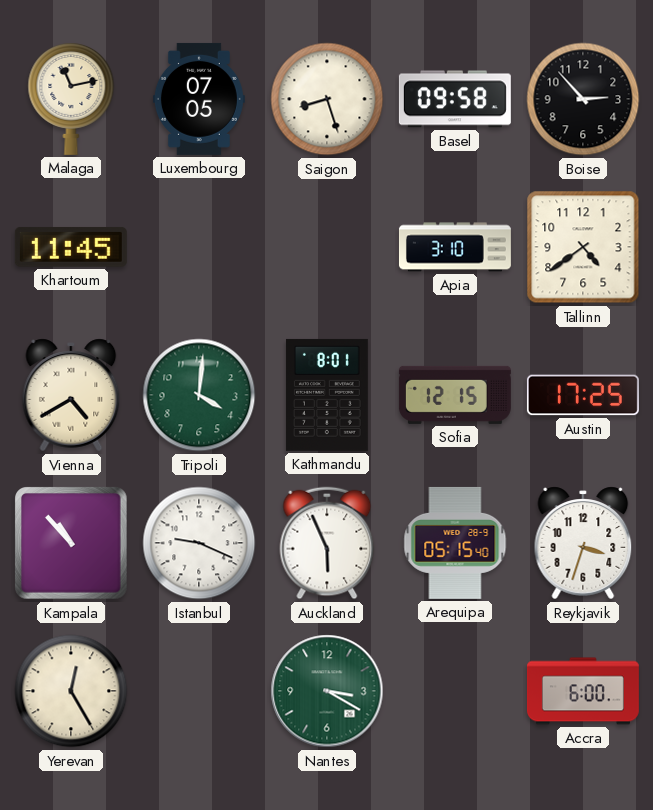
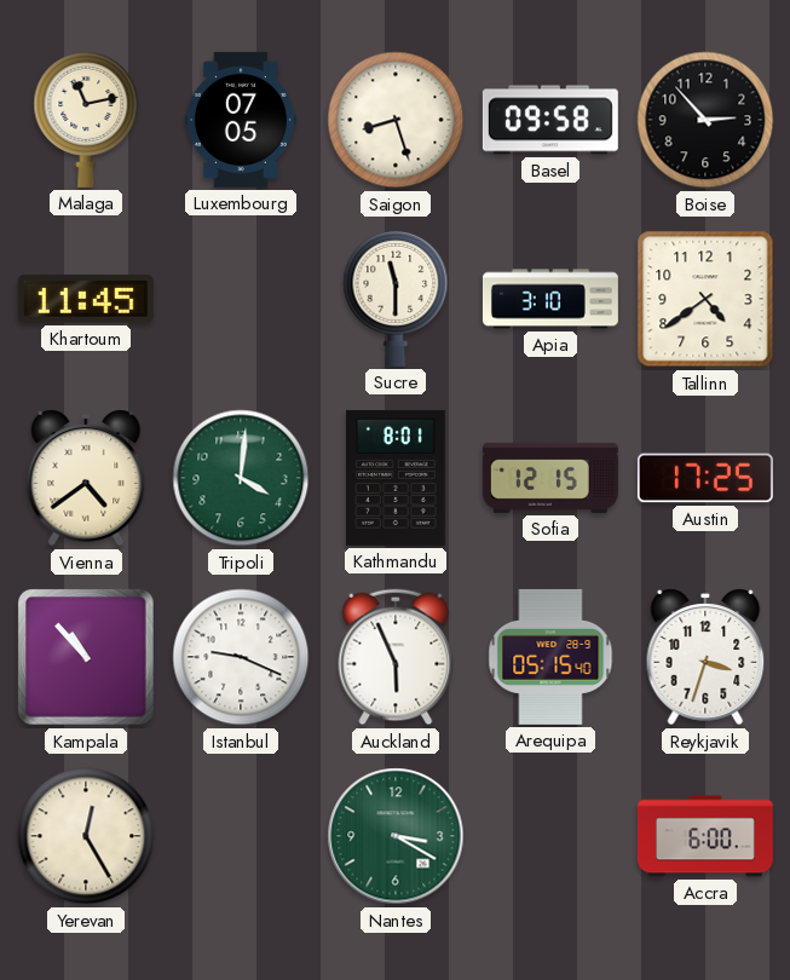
Sucre: none -> 11:30 (396, 298)
Vienna: 4:40 -> 4:39 (86, 478)
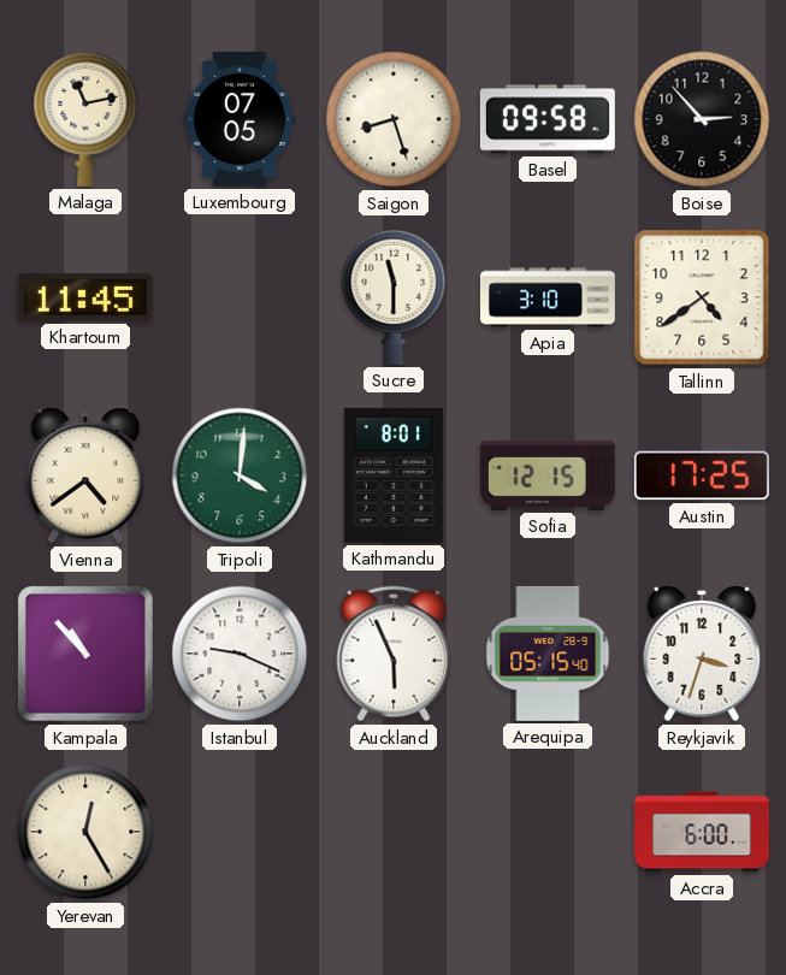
Nantes: 3:20 -> none (396, 836)
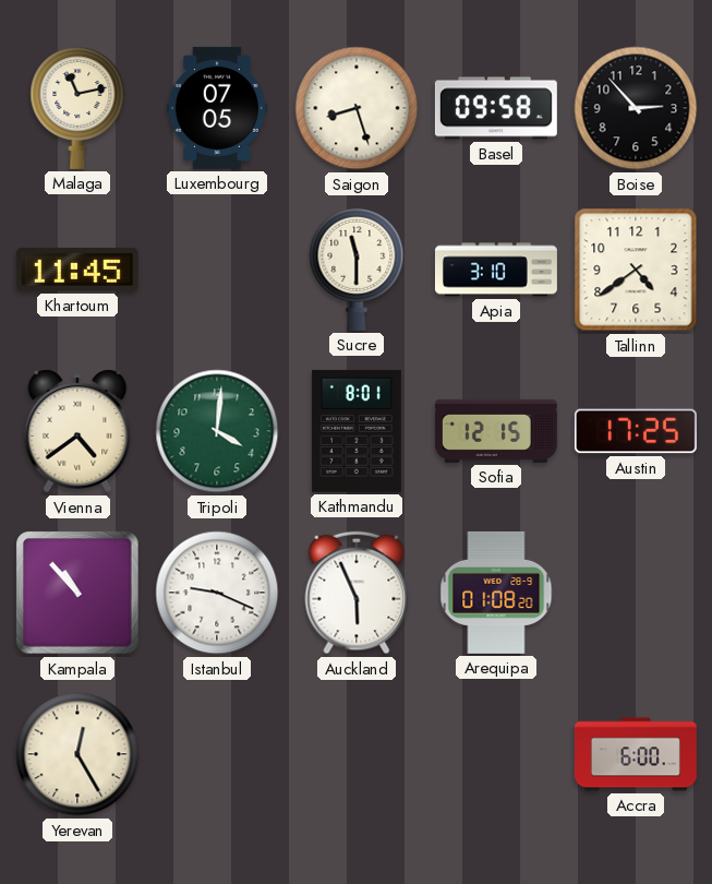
Arequipa: 05:15 -> 01:08 (496, 593)
Reykjavik: 3:33 -> none (702, 654)
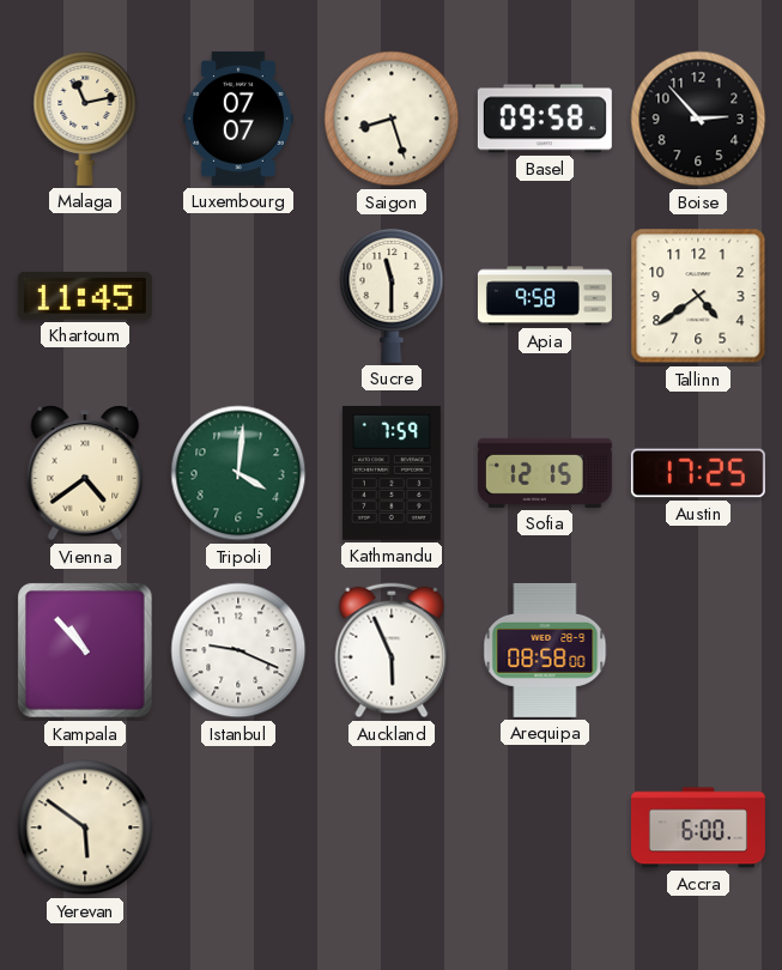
Luxembourg: 07:05 -> 07:07 (238, 119)
Apia: 3:10 -> 9:58 (545, 296)
Kathmandu: 8:01 -> 7:59 (392, 473)
Arequipa: 01:08 -> 08:58 (545, 650)
Yerevan: 12:25 -> 5:51 (85, 827)
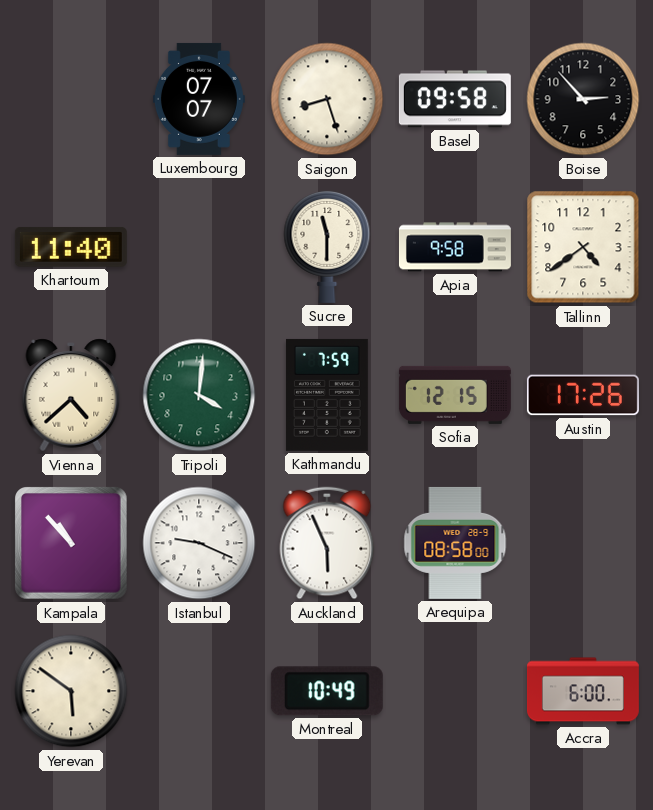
Malaga: 11:13 -> none (85, 117)
Khartoum: 11:45 -> 11:40 (71, 247)
Vienna: 4:39 -> 4:38 (71, 395)
Austin: 17:25 -> 17:26 (583, 395)
Montreal: none -> 10:49 (327, 691)
